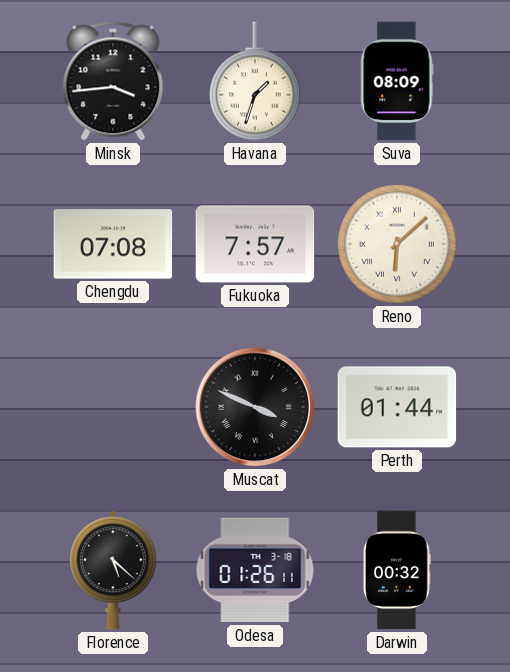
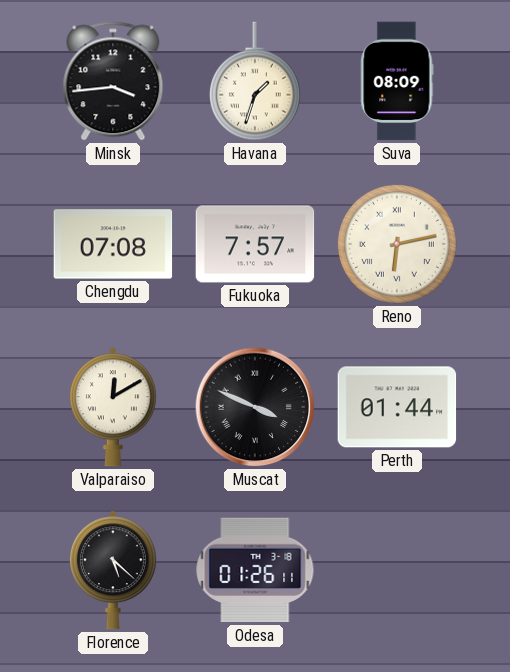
Reno: 6:08 -> 6:13 (398, 244)
Valparaiso: none -> 12:10 (113, 407)
Darwin: 00:32 -> none (396, 570)
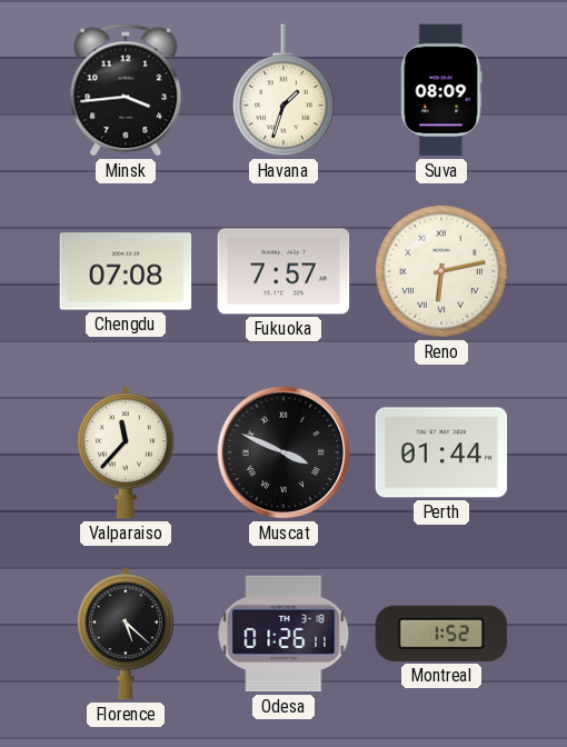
Valparaiso: 12:10 -> 11:37 (126, 452)
Montreal: none -> 1:52 (441, 634)
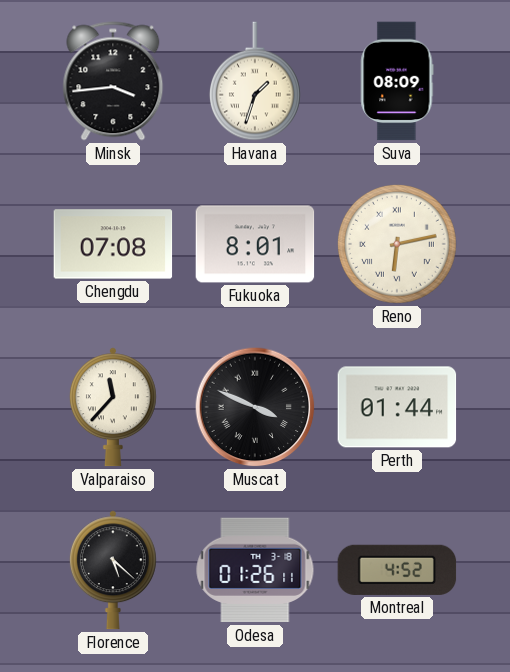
Fukuoka: 7:57 -> 8:01 (255, 244)
Montreal: 1:52 -> 4:52 (397, 570)
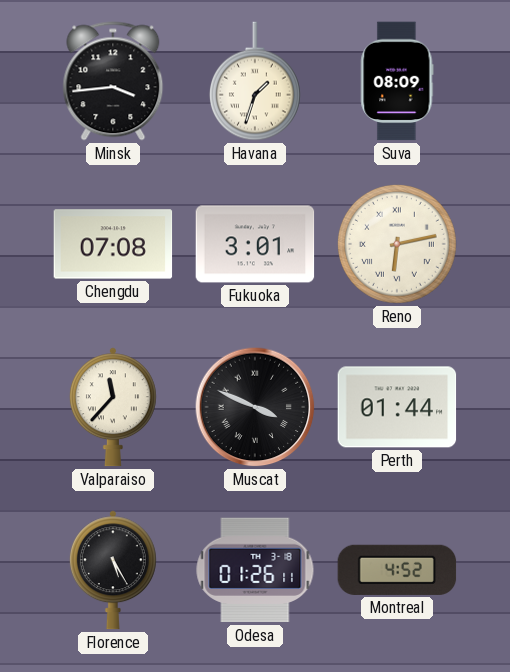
Fukuoka: 8:01 -> 3:01 (255, 244)
Florence: 5:22 -> 5:25 (113, 570)
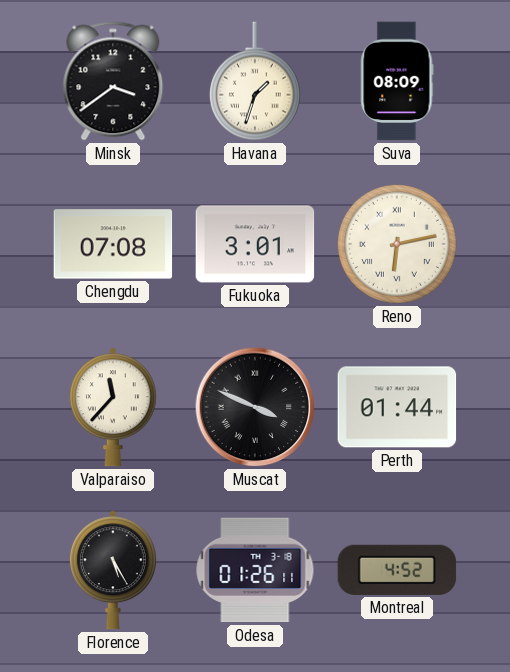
Minsk: 3:44 -> 3:39 (113, 81)
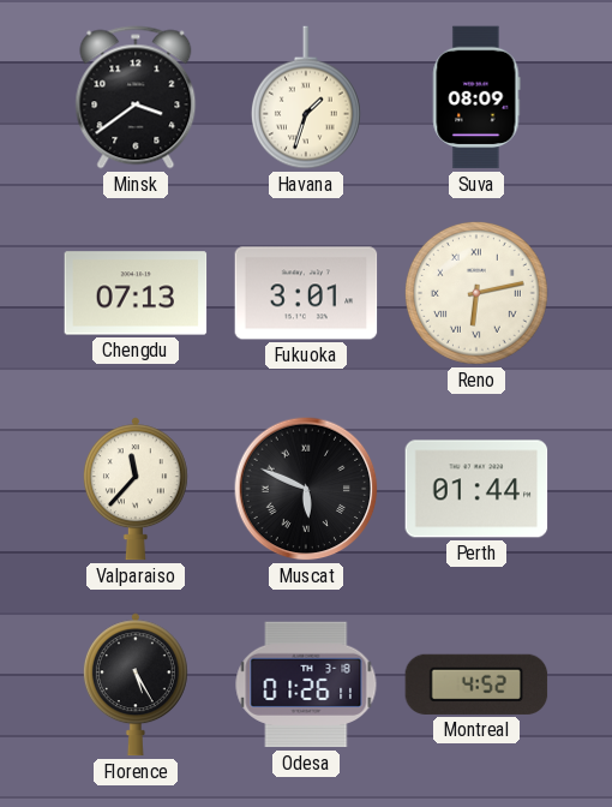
Chengdu: 07:08 -> 07:13 (136, 293)
Muscat: 3:49 -> 5:49 (306, 489)
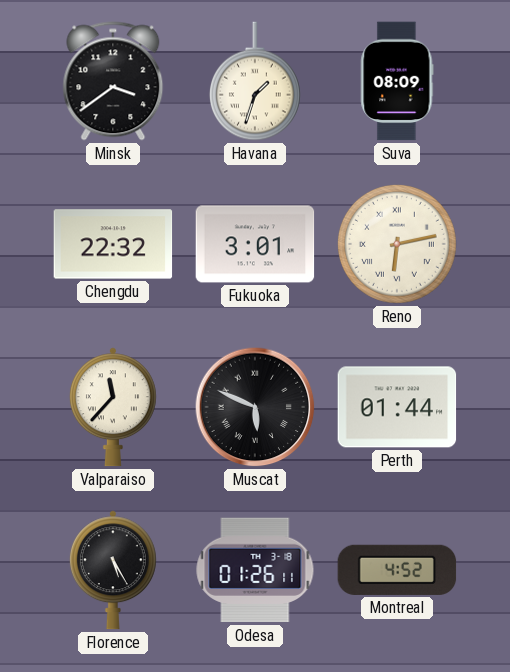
Chengdu: 07:13 -> 22:32 (113, 244)
